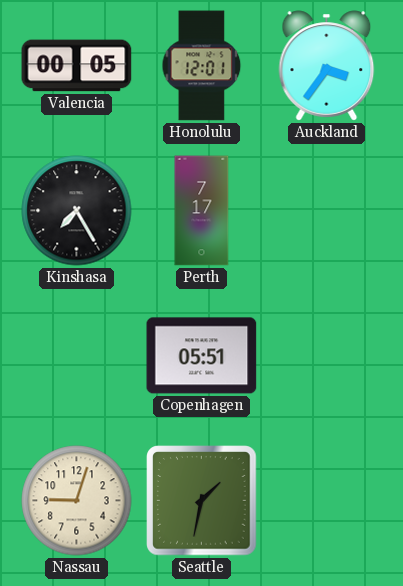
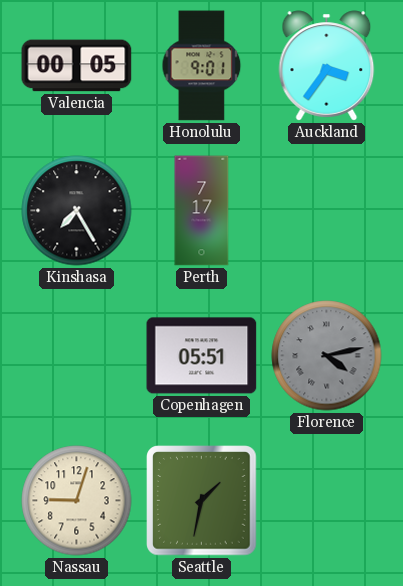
Honolulu: 12:01 -> 9:01 (202, 66)
Florence: none -> 4:13 (327, 356)
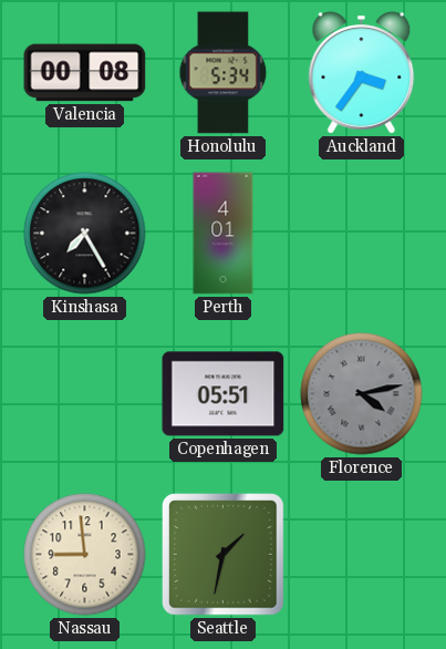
Valencia: 00:05 -> 00:08 (85, 73)
Honolulu: 9:01 -> 5:34 (224, 73)
Perth: 7:17 -> 4:01 (224, 234)
Nassau: 9:03 -> 8:59 (85, 555)
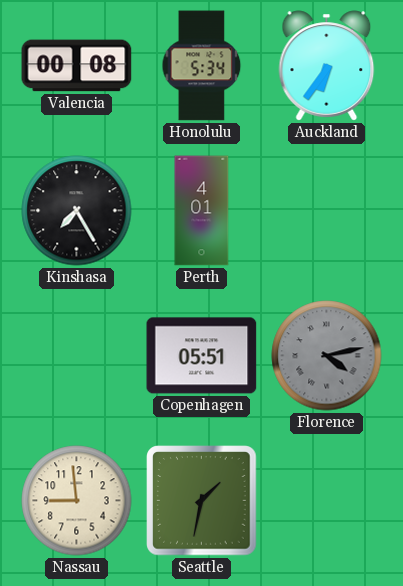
Auckland: 3:36 -> 6:36 (327, 66)
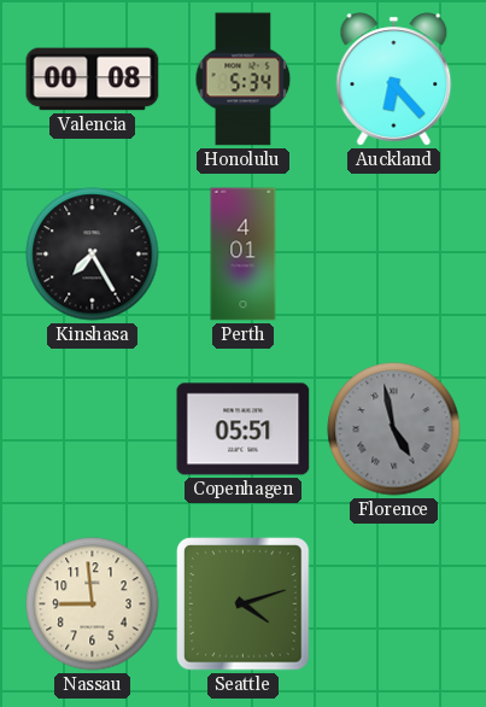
Auckland: 6:36 -> 6:23 (394, 80)
Florence: 4:13 -> 4:58 (394, 430)
Seattle: 1:32 -> 4:12 (244, 604)
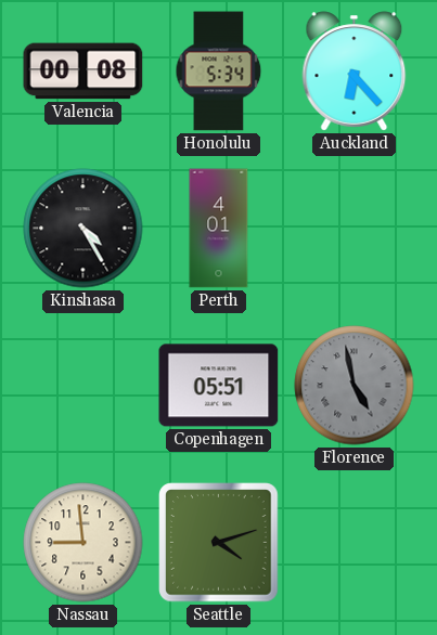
Kinshasa: 7:25 -> 4:25 (83, 229)
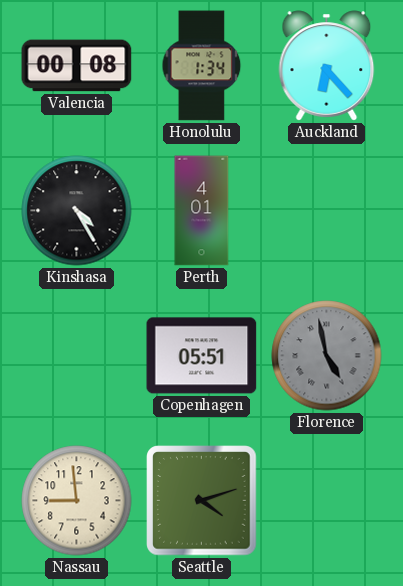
Honolulu: 5:34 -> 1:34 (202, 66)
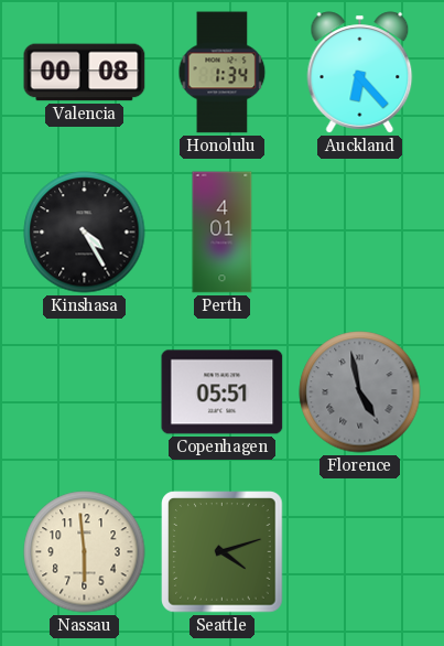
Nassau: 8:59 -> 5:59 (85, 552)
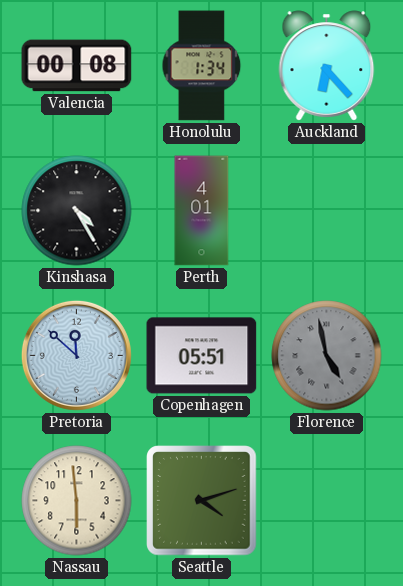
Pretoria: none -> 11:52 (76, 355)
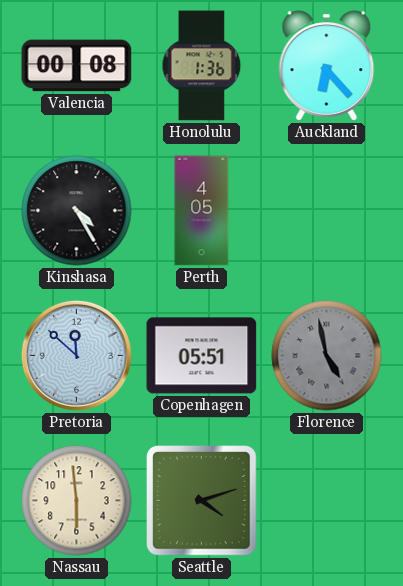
Honolulu: 1:34 -> 1:36 (202, 66)
Perth: 4:01 -> 4:05 (202, 211)
